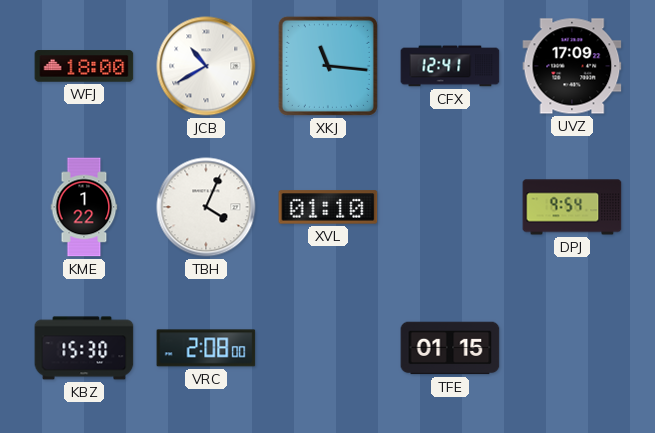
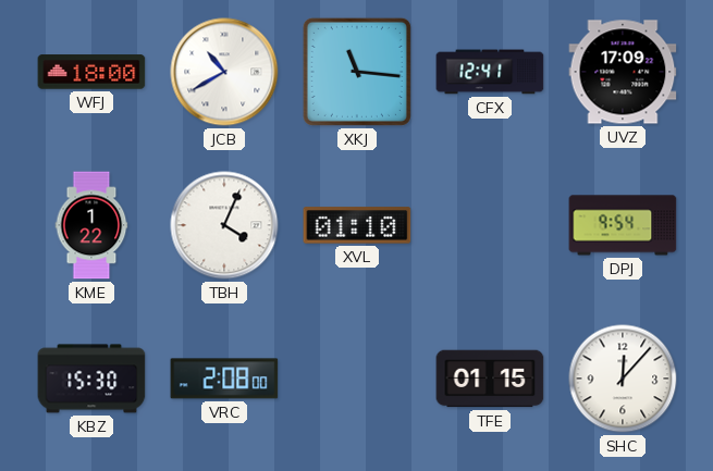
SHC: none -> 12:07 (623, 379)
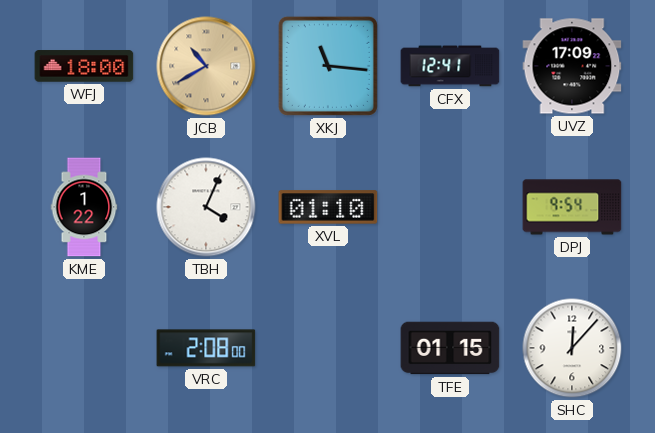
JCB dial: white -> champagne (206, 66)
KBZ: 15:30 -> none (91, 379)
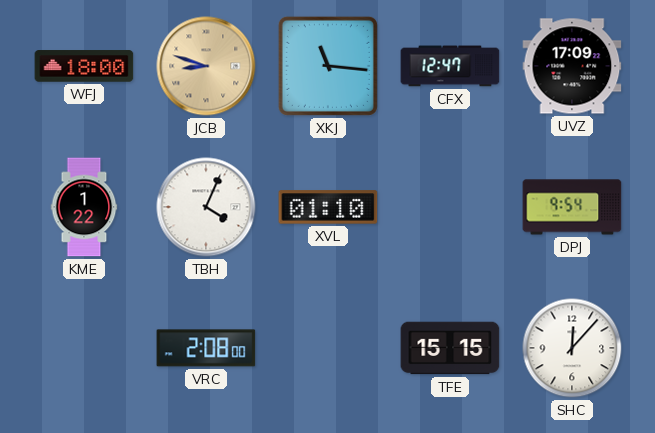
JCB: 10:40 -> 8:48 (206, 66)
CFX: 12:41 -> 12:47 (450, 66)
TFE: 01:15 -> 15:15 (450, 348)
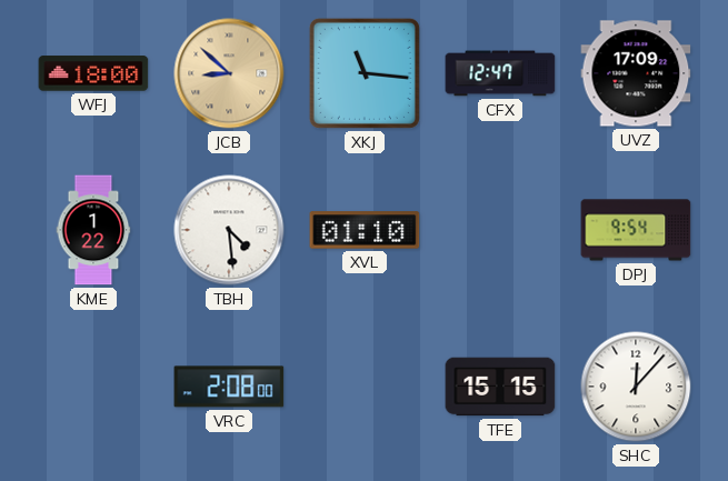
JCB: 8:48 -> 8:52 (229, 73)
TBH: 4:04 -> 4:29 (229, 230)
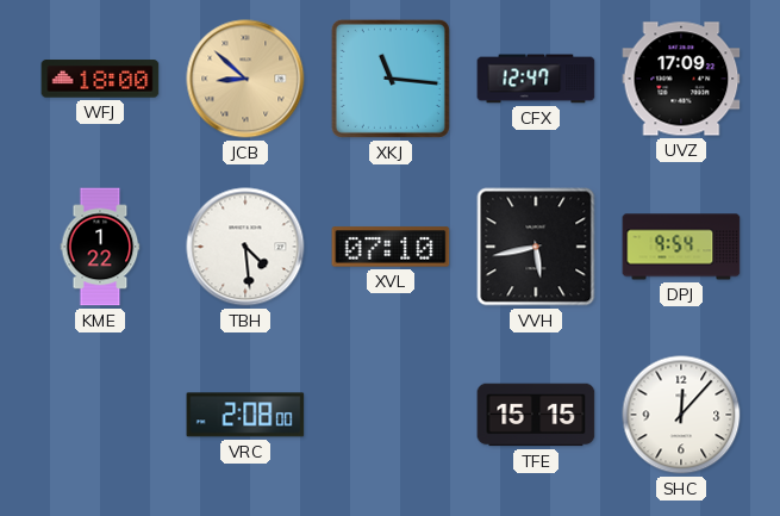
XVL: 01:10 -> 07:10 (391, 247)
VVH: none -> 5:43 (536, 247)
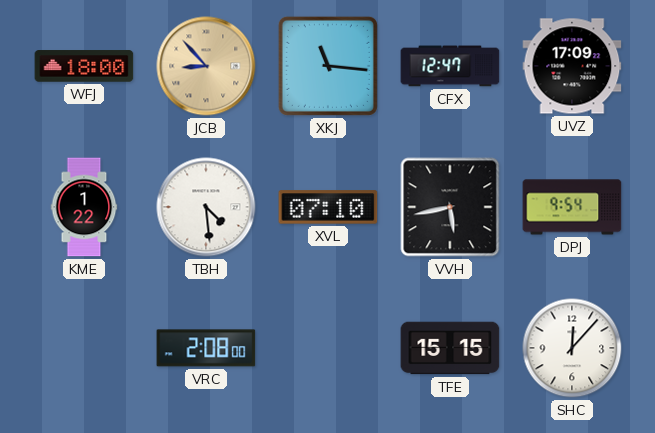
JCB: 8:52 -> 8:53 (206, 66)
